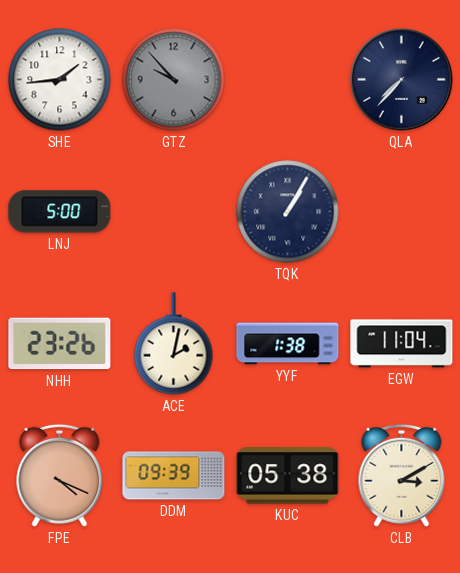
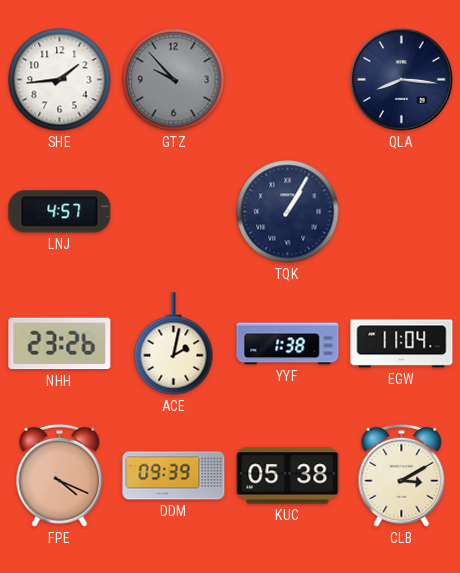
QLA: 7:37 -> 8:16 (402, 80)
LNJ: 5:00 -> 4:57 (60, 212)
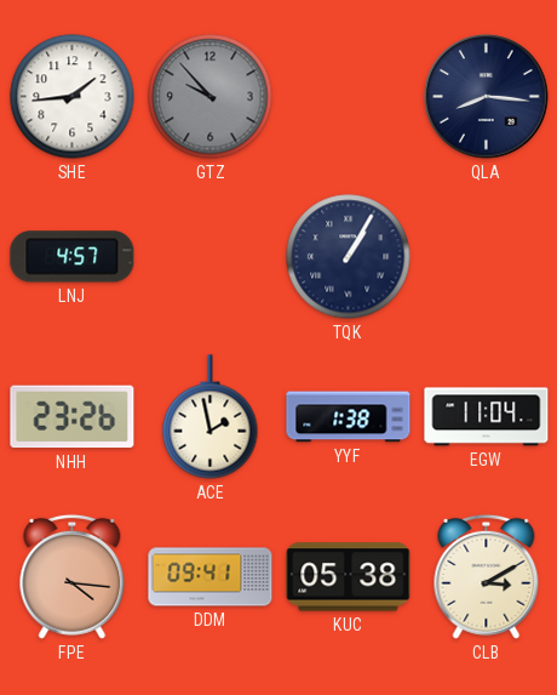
ACE: 2:02 -> 1:58 (211, 417)
FPE: 4:19 -> 4:16 (73, 576)
DDM: 09:39 -> 09:41 (211, 577)
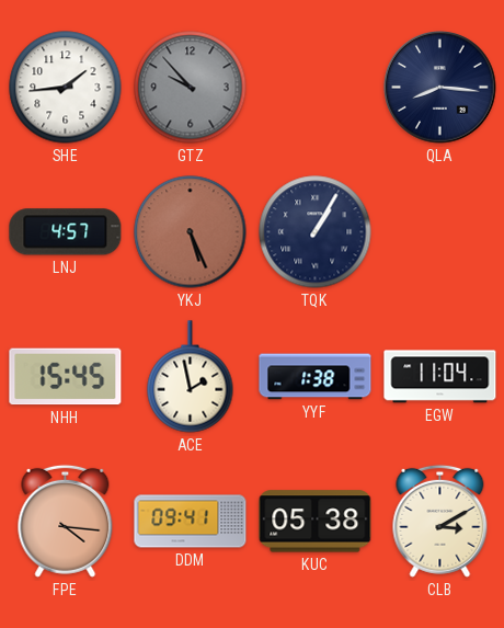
YKJ: none -> 5:26 (191, 232)
NHH: 23:26 -> 15:45 (66, 377)
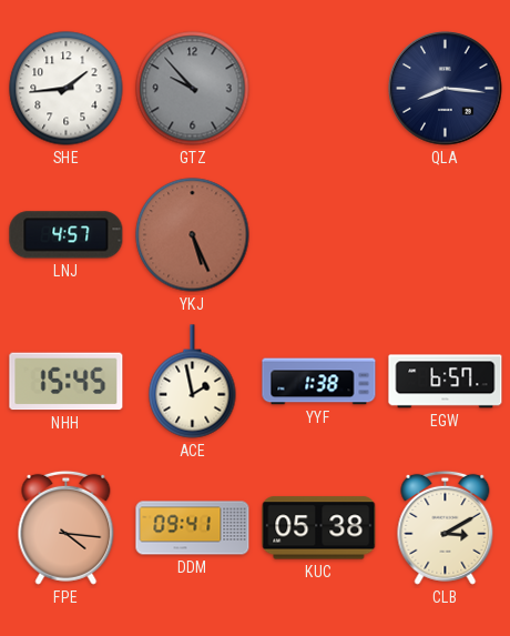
TQK: 1:05 -> none (316, 232)
EGW: 11:04 -> 6:57 (446, 382)
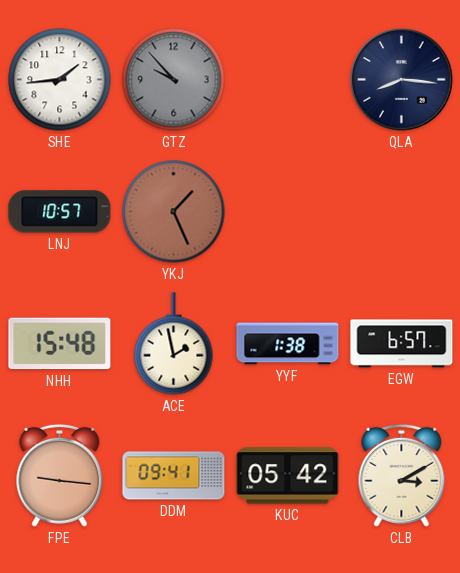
LNJ: 4:57 -> 10:57 (60, 212)
YKJ: 5:26 -> 1:26 (174, 212)
NHH: 15:45 -> 15:48 (60, 344)
FPE: 4:16 -> 9:16 (60, 475)
KUC: 05:38 -> 05:42 (288, 476)
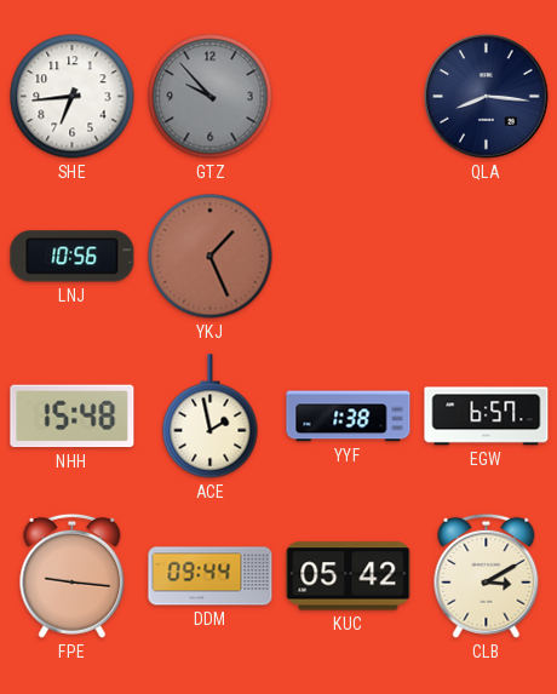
SHE: 1:44 -> 6:44 (73, 97)
LNJ: 10:57 -> 10:56 (73, 257)
DDM: 09:41 -> 09:44 (211, 577)
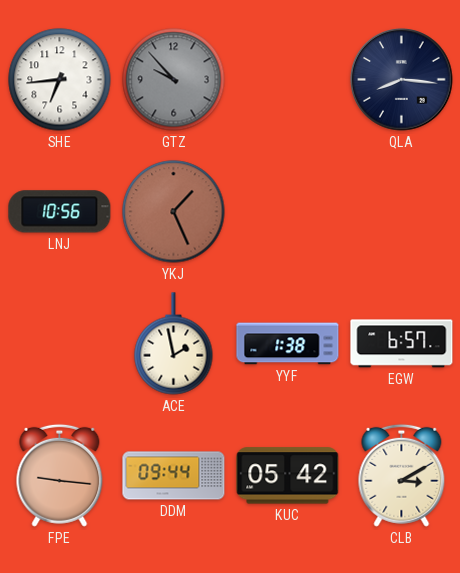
NHH: 15:48 -> none (73, 417)
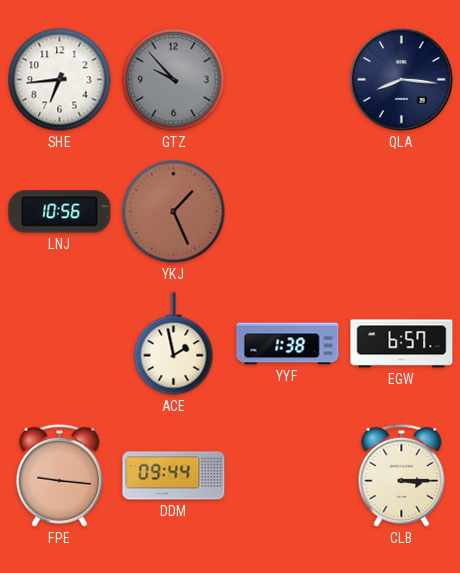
KUC: 05:42 -> none (288, 476)
CLB: 3:10 -> 3:15 (402, 475)
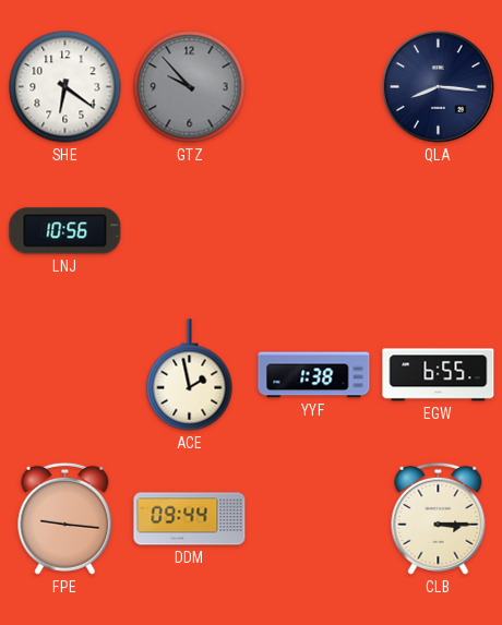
SHE: 6:44 -> 6:21 (65, 87)
YKJ: 1:26 -> none (174, 212)
EGW: 6:57 -> 6:55 (439, 375)
